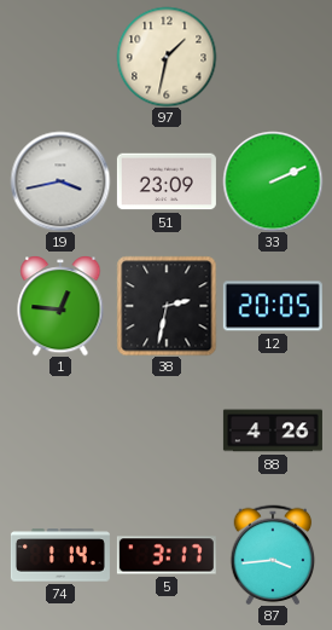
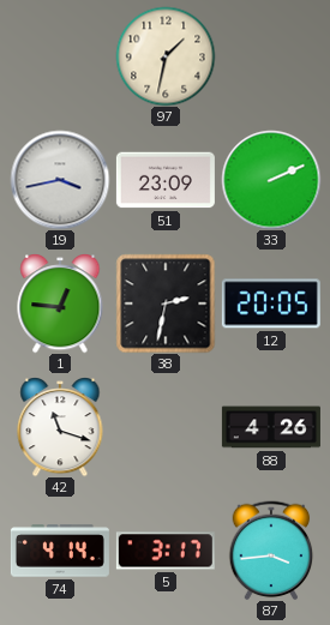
42: none -> 11:18 (60, 427)
74: 1:14 -> 4:14 (60, 551)
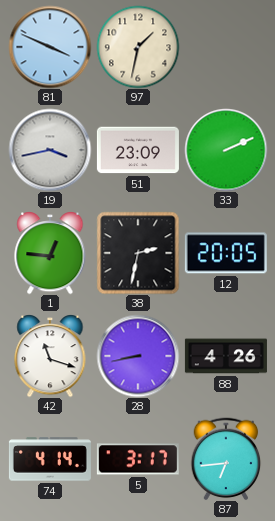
81: none -> 3:49 (50, 47)
28: none -> 8:43 (138, 356)
87: 3:44 -> 6:44 (226, 459)
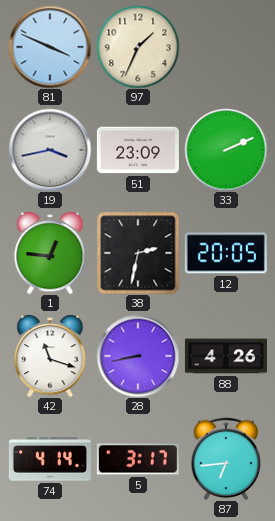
97: 1:32 -> 1:34 (138, 47)
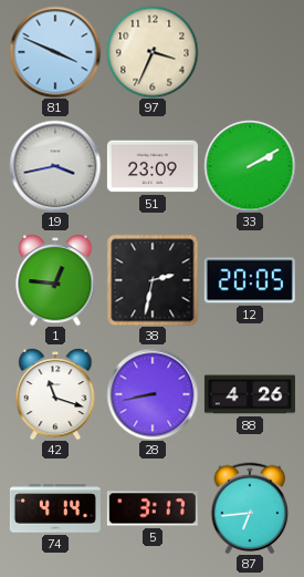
97: 1:34 -> 3:34 (153, 52)
33: 2:11 -> 2:10 (250, 166)
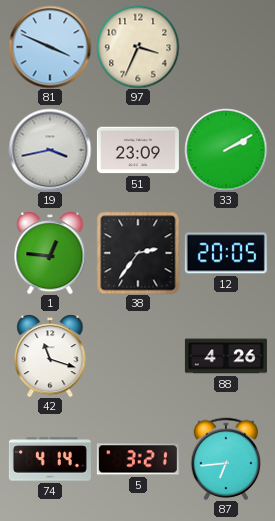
38: 2:32 -> 2:36 (138, 253)
28: 8:43 -> none (153, 394)
5: 3:17 -> 3:21 (138, 459)
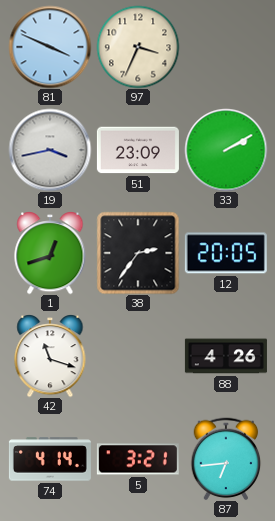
1: 12:46 -> 12:42 (50, 253)
